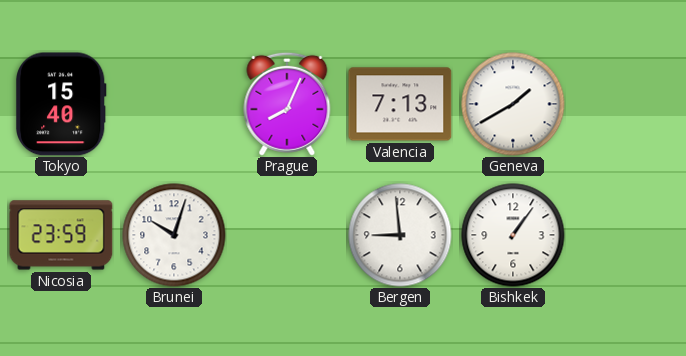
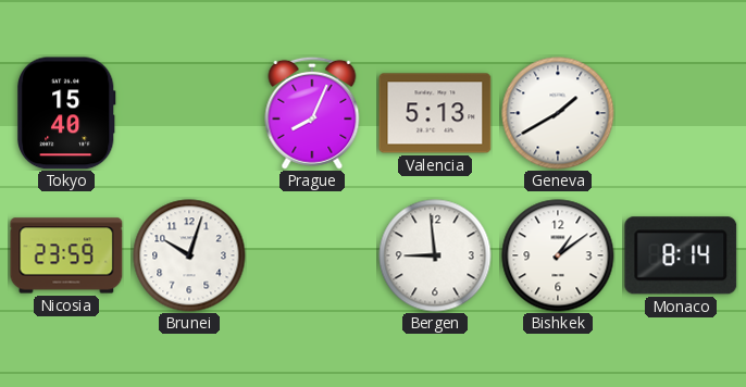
Valencia: 7:13 -> 5:13 (435, 113)
Bishkek: 1:06 -> 1:09 (558, 255)
Monaco: none -> 8:14 (681, 255)
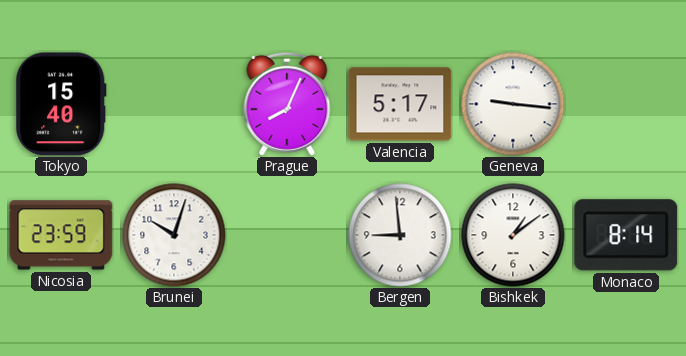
Valencia: 5:13 -> 5:17 (400, 104)
Geneva: 1:40 -> 9:16 (513, 104)
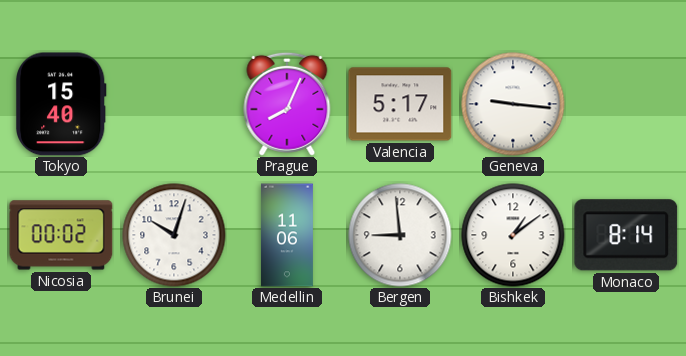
Nicosia: 23:59 -> 00:02 (61, 235)
Medellin: none -> 11:06 (287, 235)
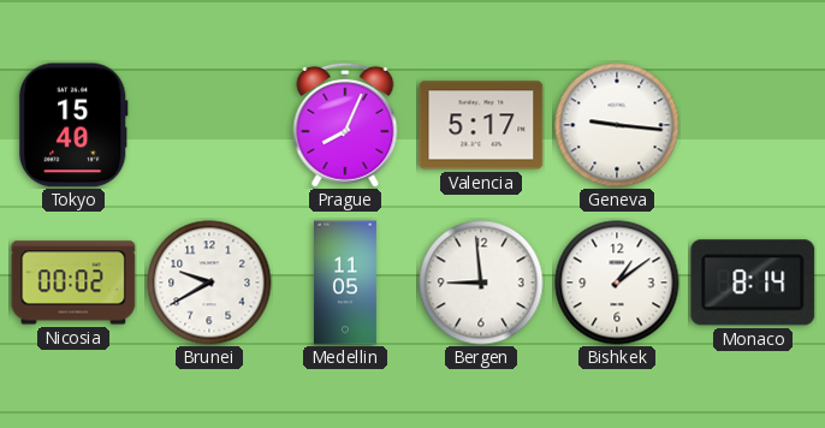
Brunei: 10:03 -> 9:40 (209, 283)
Medellin: 11:06 -> 11:05 (345, 283)
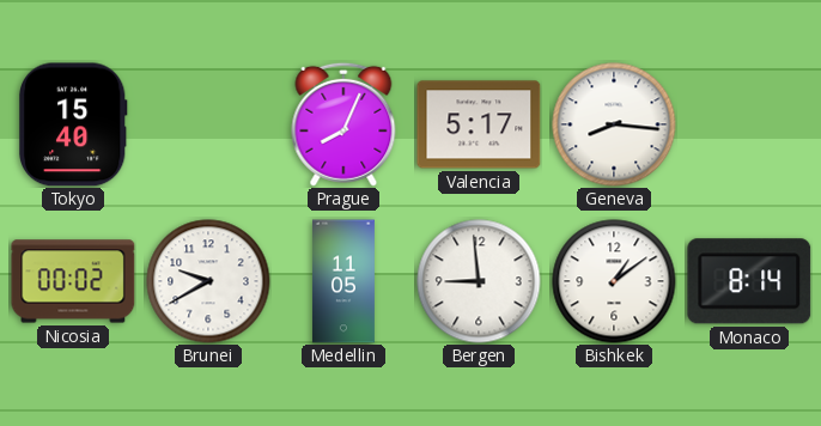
Geneva: 9:16 -> 8:16 (614, 124)
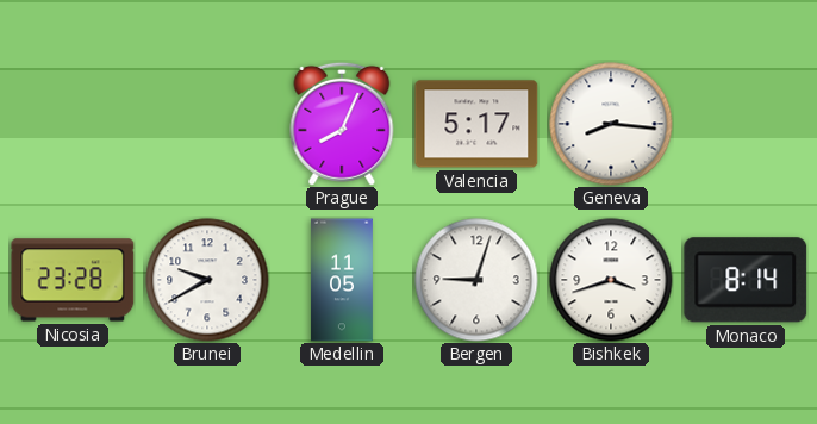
Tokyo: 15:40 -> none (74, 124)
Nicosia: 00:02 -> 23:28 (73, 280)
Bergen: 8:59 -> 9:03 (476, 280)
Bishkek: 1:09 -> 3:42 (611, 280)
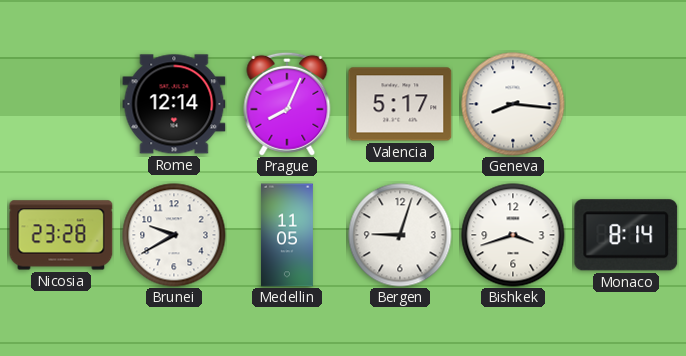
Rome: none -> 12:14 (174, 104)
